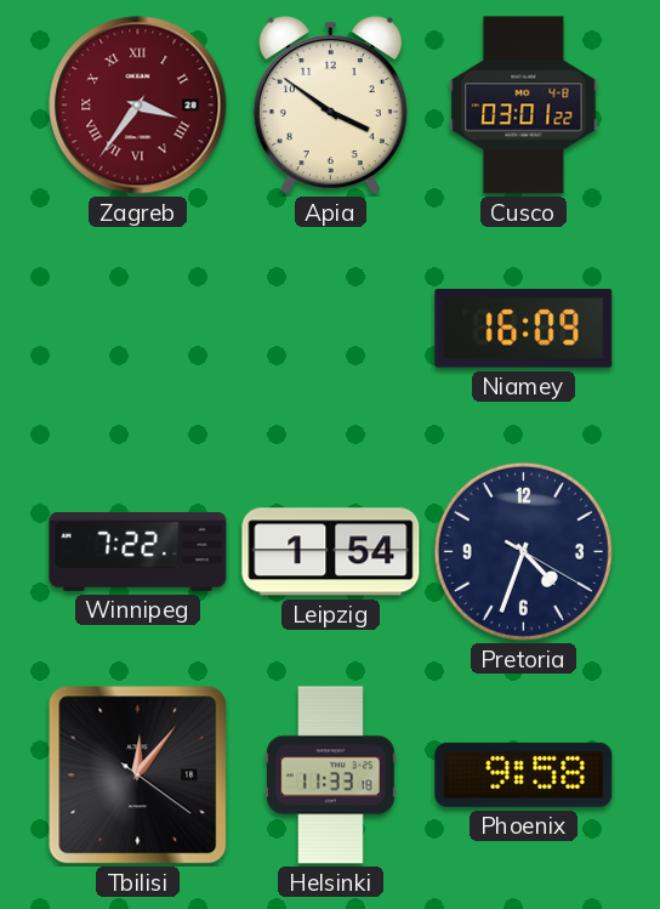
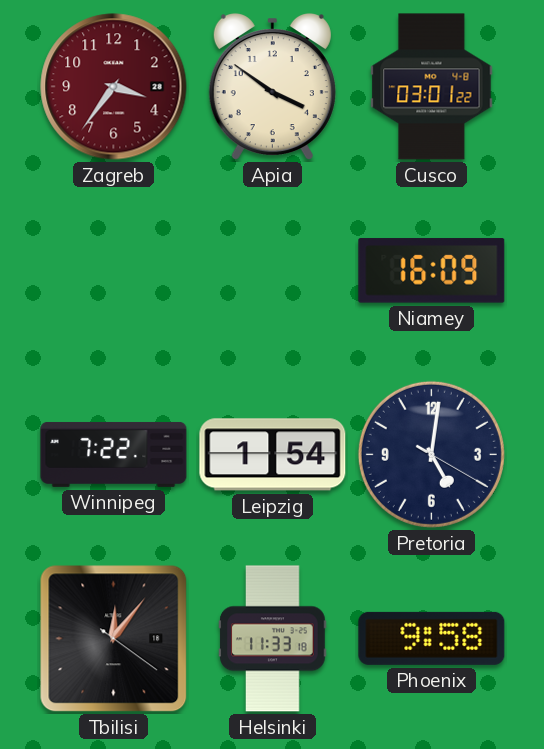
Zagreb numerals: Roman -> Arabic (114, 87)
Pretoria: 4:33 -> 5:01 (431, 454)
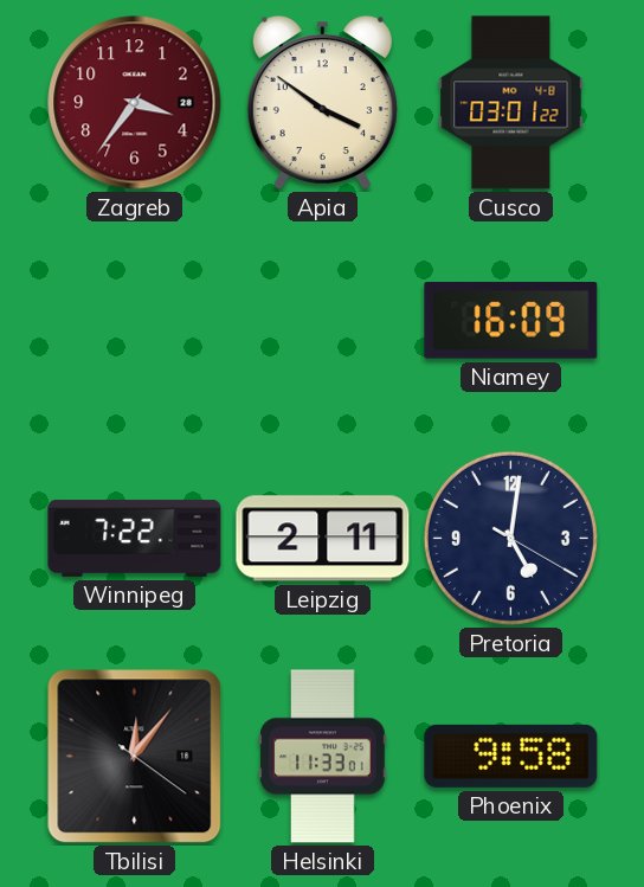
Leipzig: 1:54 -> 2:11 (323, 539)
Helsinki: 11:33:18 -> 11:33:01 (323, 757)
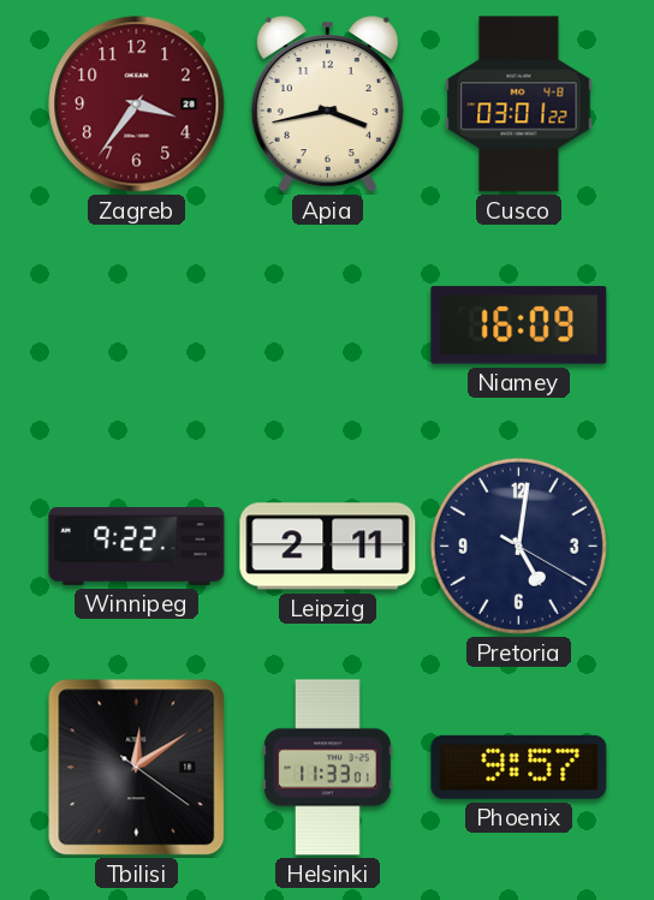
Apia: 3:51 -> 3:43 (327, 106)
Winnipeg: 7:22 -> 9:22 (137, 546)
Tbilisi: 12:06 -> 12:09 (137, 768)
Phoenix: 9:58 -> 9:57 (519, 767)
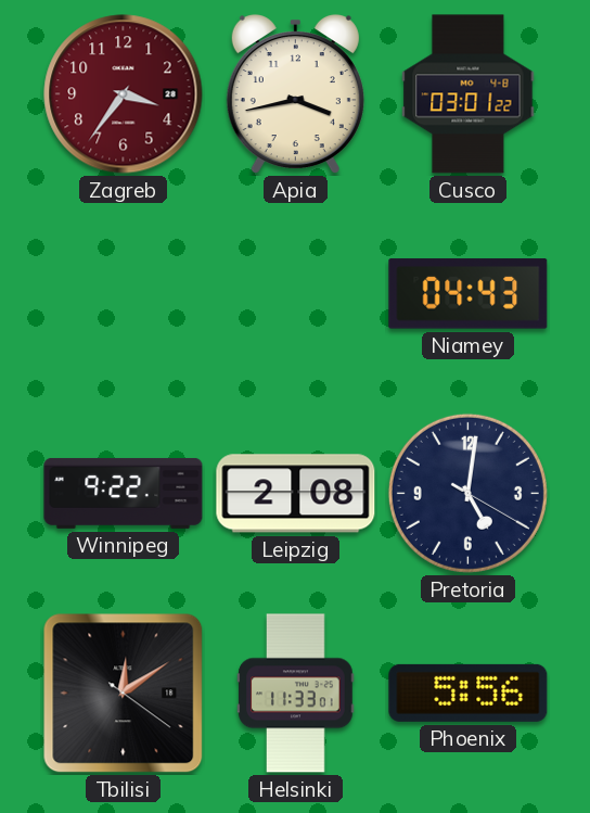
Niamey: 16:09 -> 04:43 (469, 294)
Leipzig: 2:11 -> 2:08 (296, 494)
Phoenix: 9:57 -> 5:56 (469, 693)
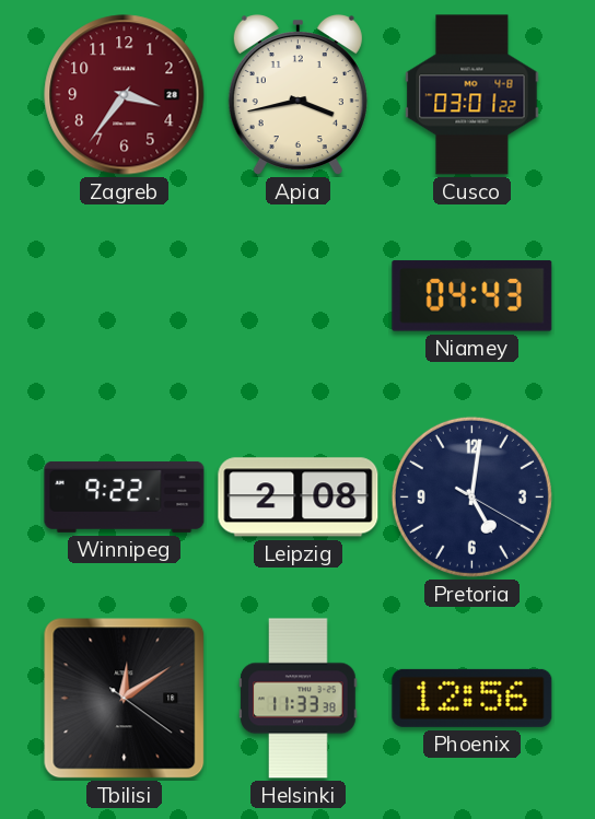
Helsinki: 11:33:01 -> 11:33:38 (299, 699)
Phoenix: 5:56 -> 12:56 (472, 698)
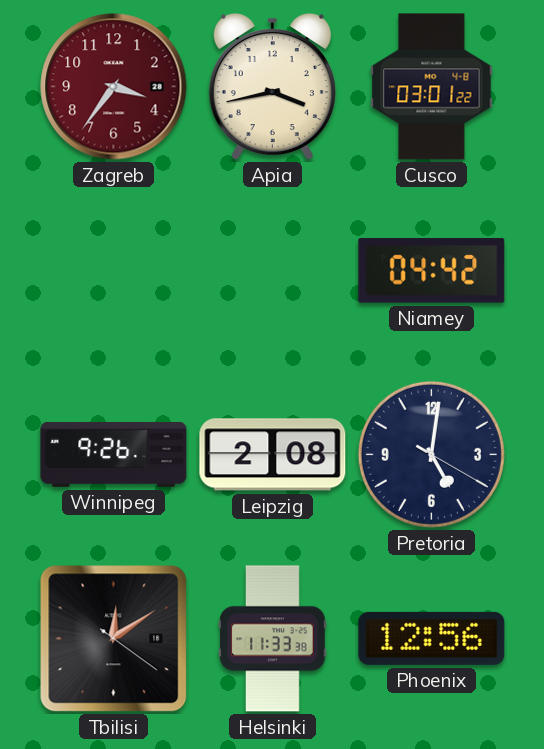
Niamey: 04:43 -> 04:42 (432, 271)
Winnipeg: 9:22 -> 9:26 (114, 454)
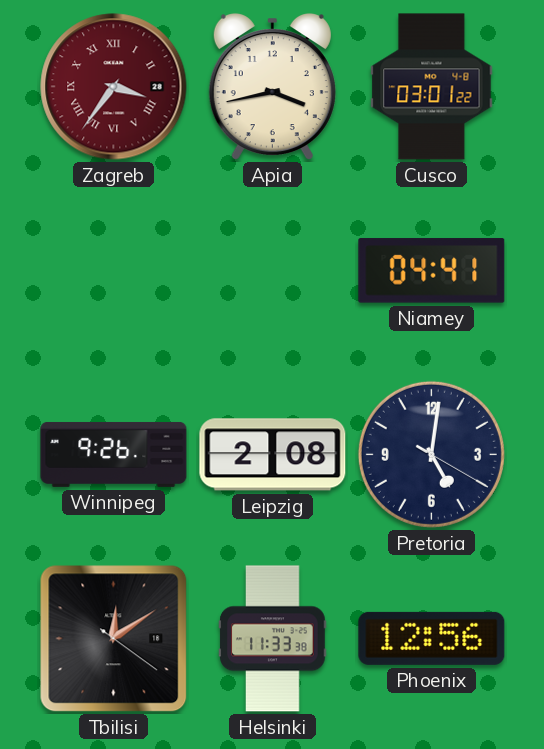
Zagreb numerals: Arabic -> Roman (114, 87)
Niamey: 04:42 -> 04:41 (432, 271)
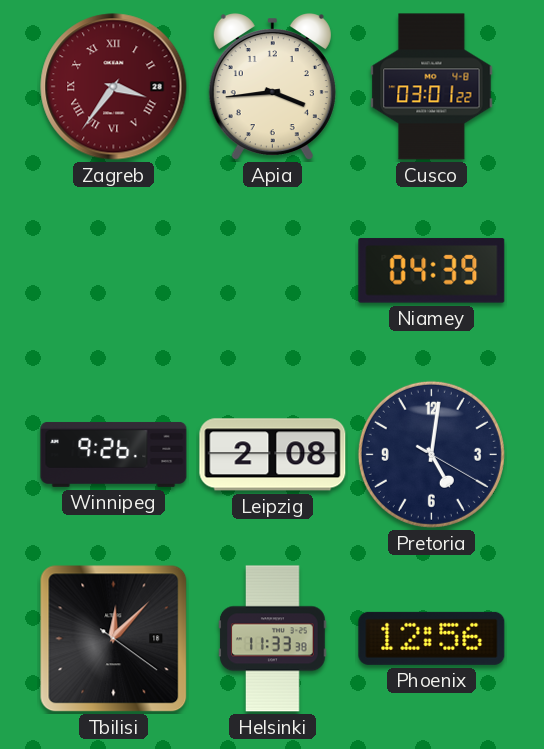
Apia: 3:43 -> 3:44 (272, 88)
Niamey: 04:41 -> 04:39 (432, 271)
Tbilisi: 12:09 -> 12:07 (114, 639)
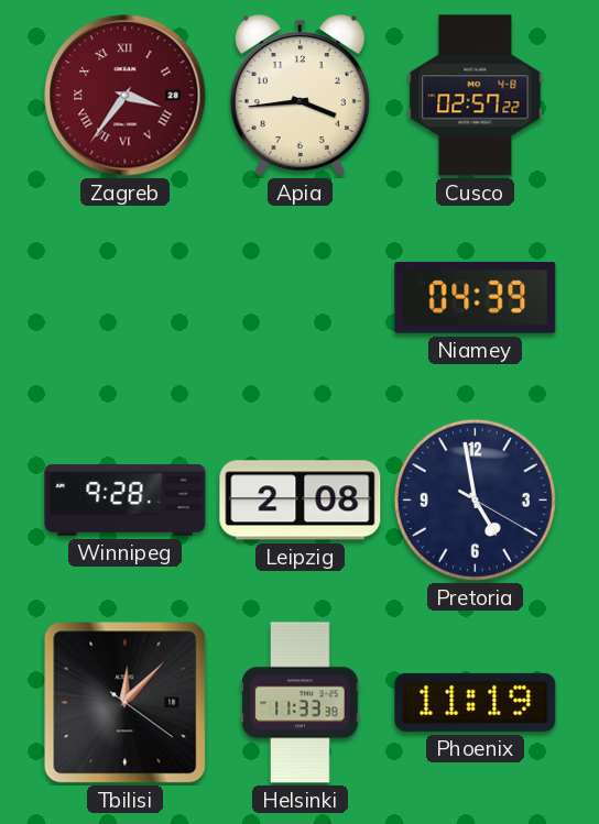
Cusco: 03:01 -> 02:57 (476, 96)
Winnipeg: 9:26 -> 9:28 (126, 499)
Pretoria: 5:01 -> 4:58 (475, 499)
Phoenix: 12:56 -> 11:19 (476, 702)
